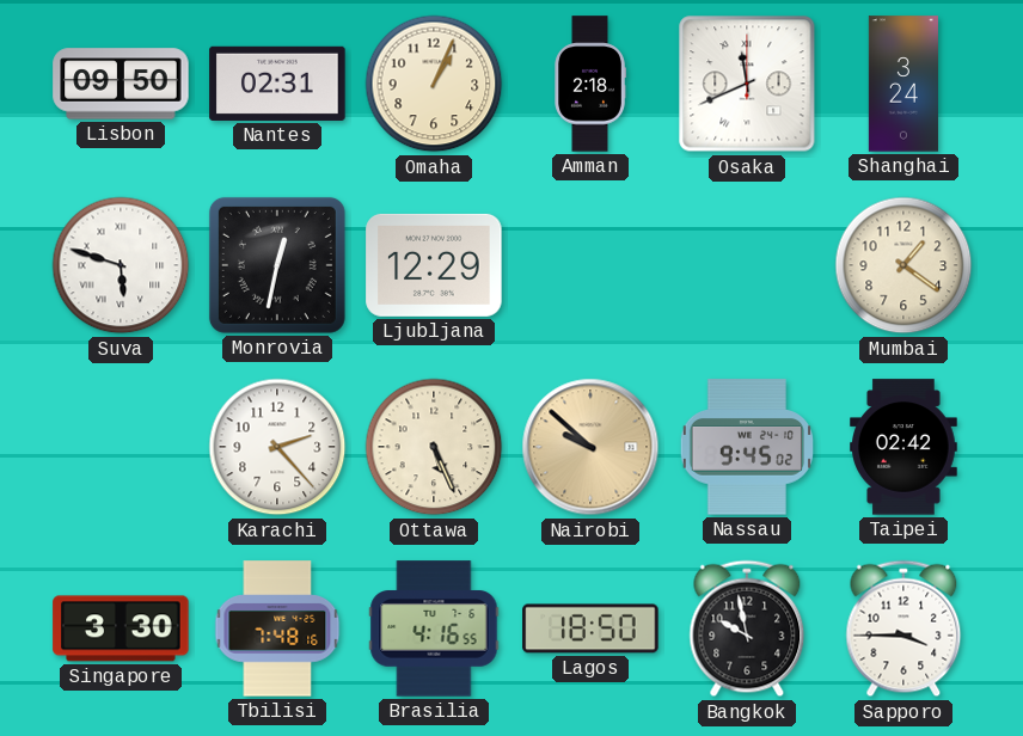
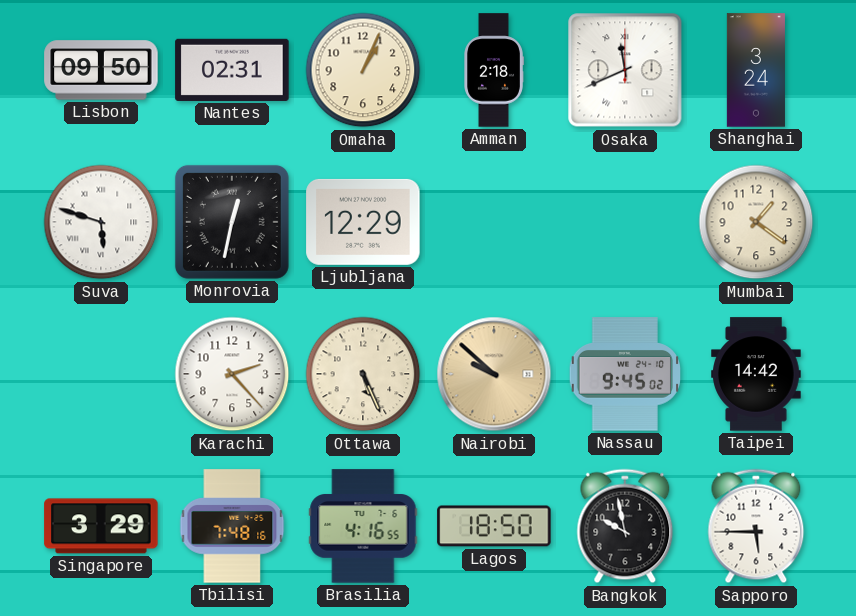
Taipei: 02:42 -> 14:42 (757, 374)
Singapore: 3:30 -> 3:29 (101, 526)
Sapporo: 3:45 -> 5:45 (756, 526)
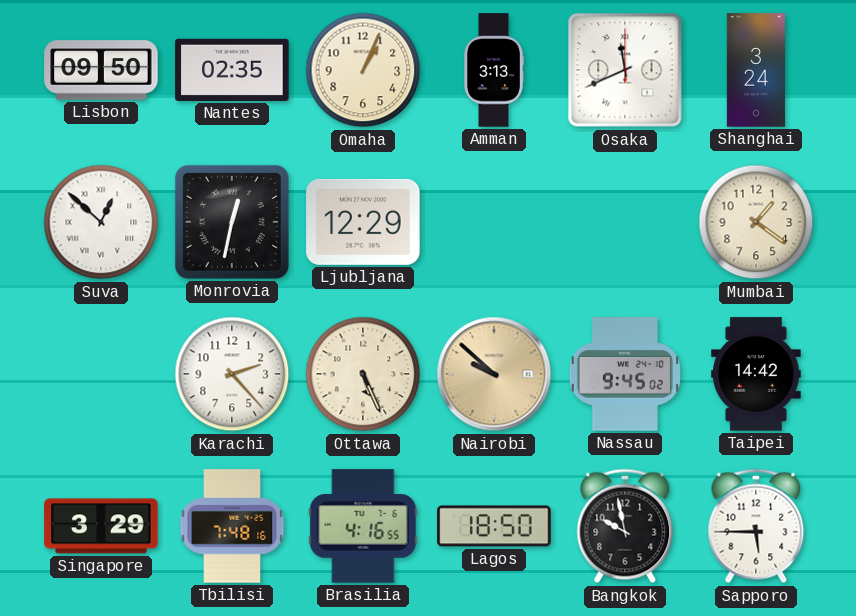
Nantes: 02:31 -> 02:35 (232, 70)
Amman: 2:18 -> 3:13 (494, 70)
Suva: 5:48 -> 12:52 (101, 222)
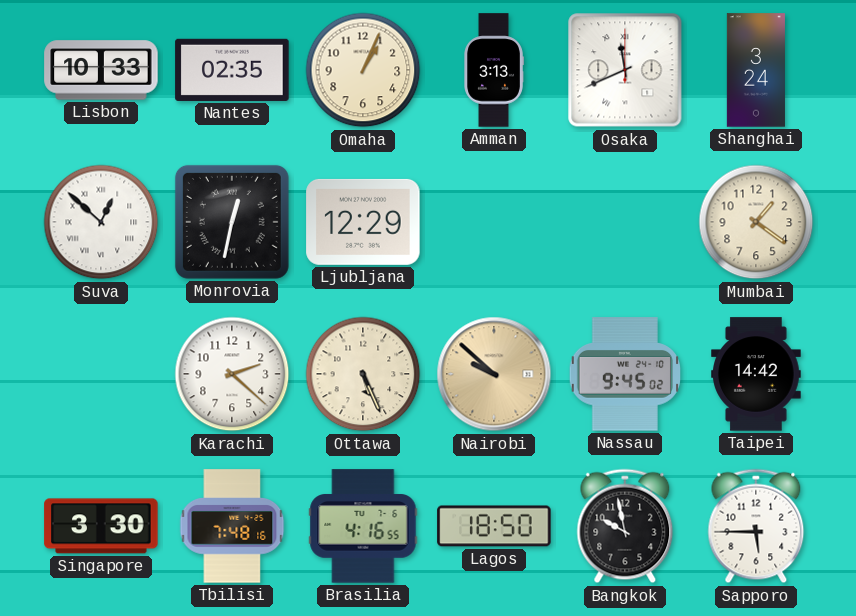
Lisbon: 09:50 -> 10:33 (101, 70)
Karachi: 2:23 -> 2:22 (232, 374)
Singapore: 3:29 -> 3:30 (101, 526)
